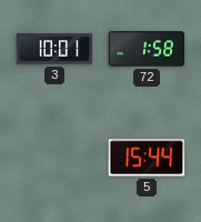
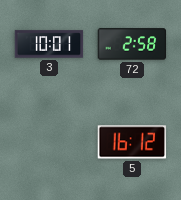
72: 1:58 -> 2:58 (132, 44)
5: 15:44 -> 16:12 (132, 142)
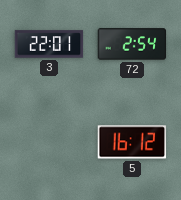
3: 10:01 -> 22:01 (49, 44)
72: 2:58 -> 2:54 (132, 44)
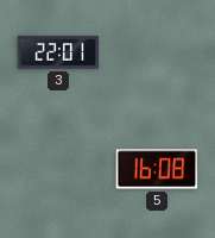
72: 2:54 -> none (132, 44)
5: 16:12 -> 16:08 (157, 169)
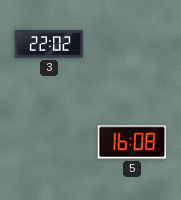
3: 22:01 -> 22:02 (49, 44)
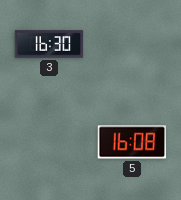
3: 22:02 -> 16:30 (49, 44)
